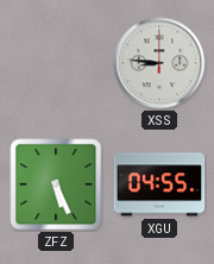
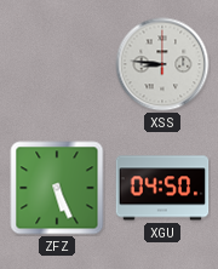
XGU: 04:55 -> 04:50 (162, 188)
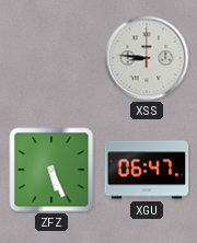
XGU: 04:50 -> 06:47 (147, 170)
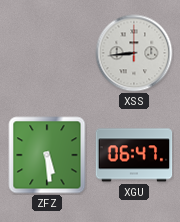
XSS: 8:46 -> 8:44 (134, 53)
ZFZ: 5:26 -> 5:29 (47, 155)
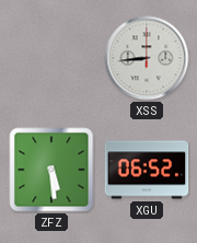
XGU: 06:47 -> 06:52 (147, 170)
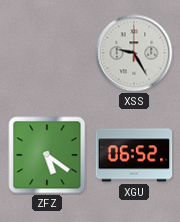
XSS: 8:44 -> 9:25 (134, 53)
ZFZ: 5:29 -> 5:21 (47, 155)
